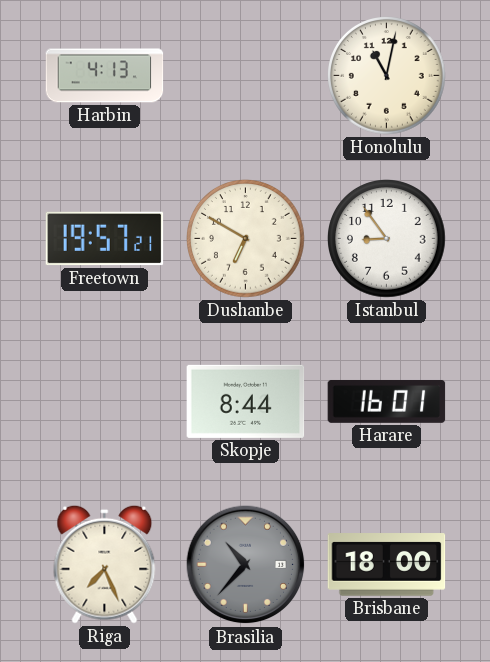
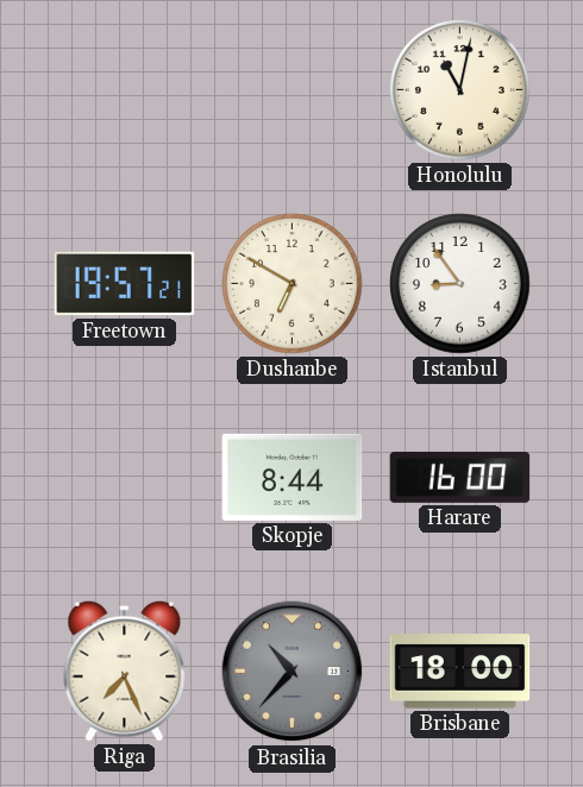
Harbin: 4:13 -> none (105, 76)
Harare: 16:01 -> 16:00 (460, 477)
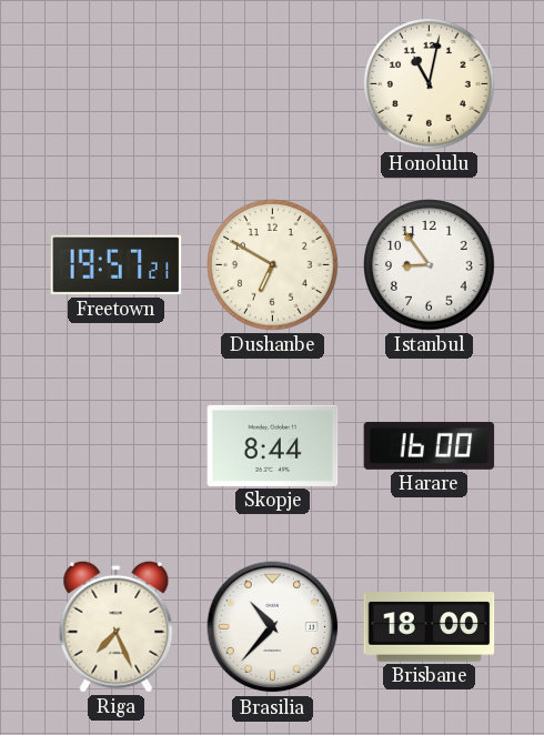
Brasilia dial: grey -> white (273, 627)
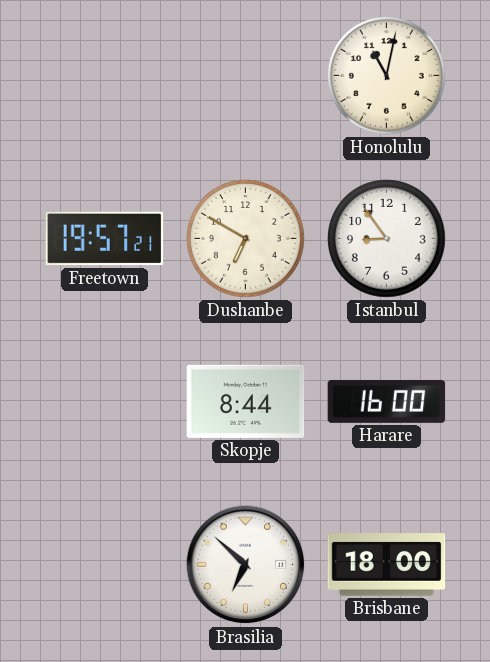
Riga: 7:26 -> none (117, 626)
Brasilia: 10:37 -> 6:52 (246, 565)
